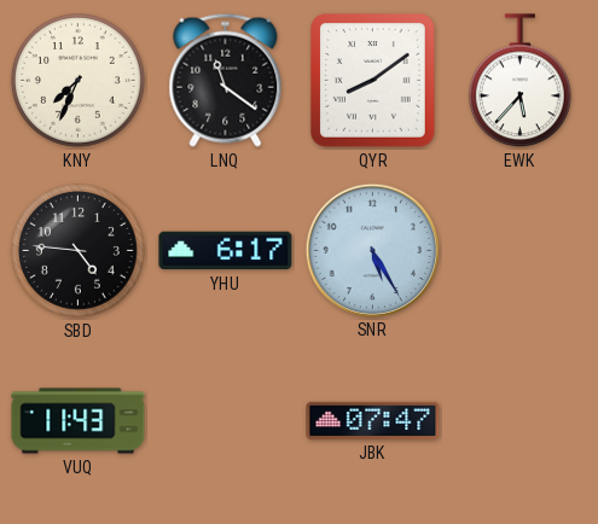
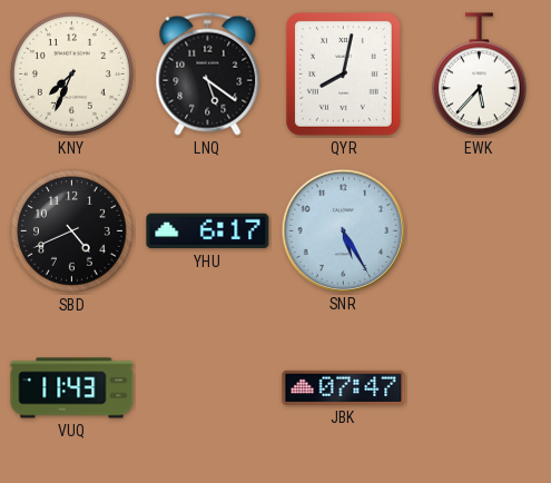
LNQ: 11:21 -> 5:21 (208, 73)
QYR: 8:09 -> 8:02 (344, 75)
SBD: 4:46 -> 4:41 (72, 231)
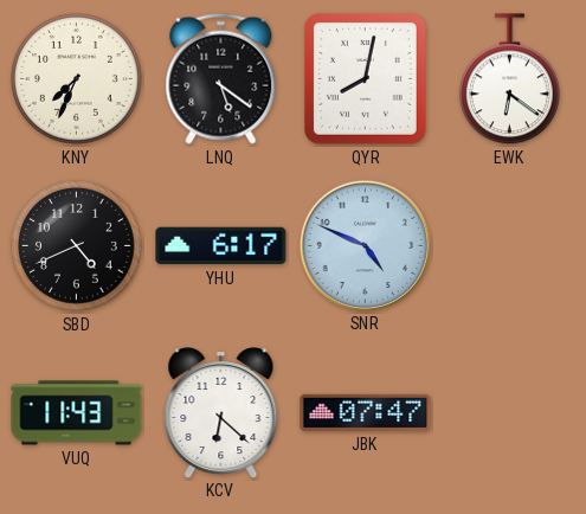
EWK: 5:37 -> 6:21 (509, 79)
SNR: 5:25 -> 4:49 (365, 245)
KCV: none -> 6:22 (221, 413)
